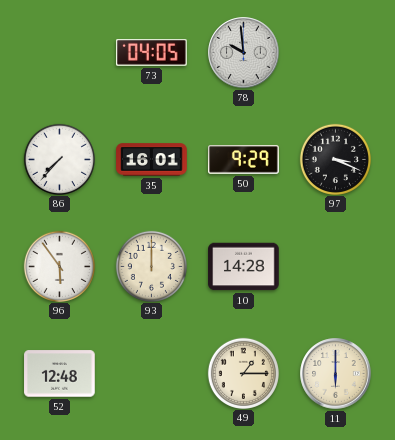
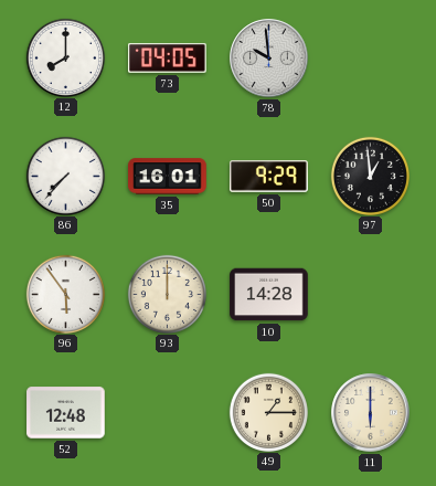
12: none -> 8:00 (65, 57)
97: 3:19 -> 12:59 (370, 176)
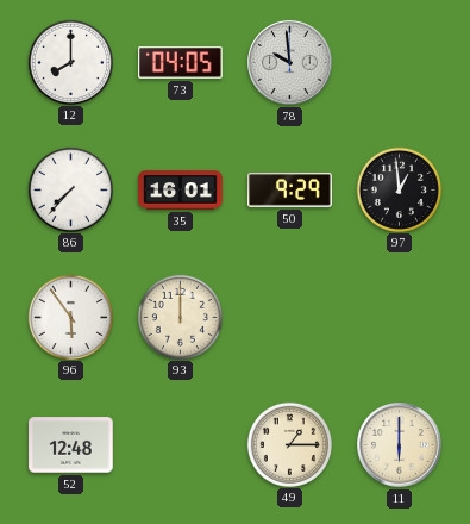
10: 14:28 -> none (269, 295)
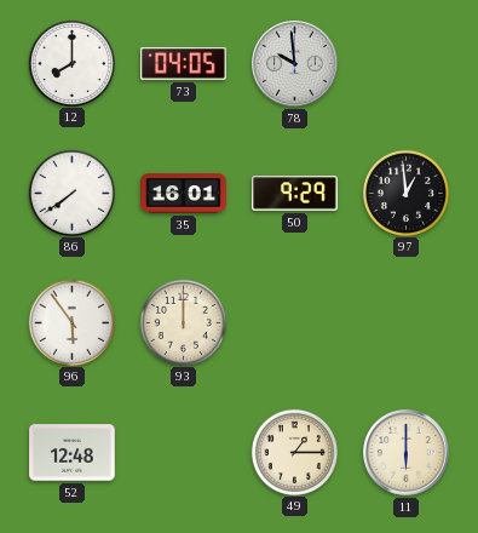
86: 7:37 -> 7:39 (71, 193)
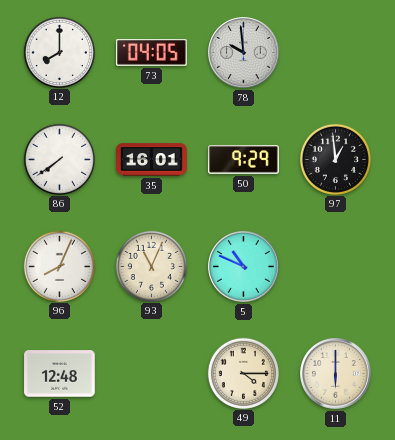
96: 5:54 -> 8:04 (59, 266)
93: 12:00 -> 11:04 (151, 266)
5: none -> 10:49 (244, 267)
49: 1:15 -> 4:15 (243, 373)
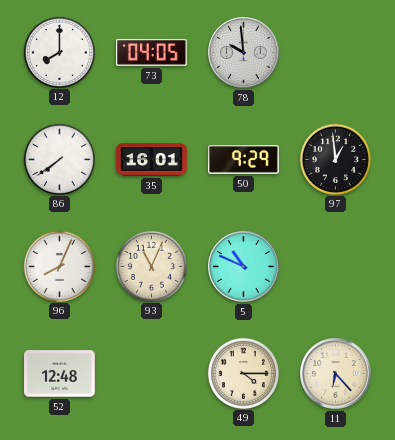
11: 6:00 -> 6:23 (336, 374)
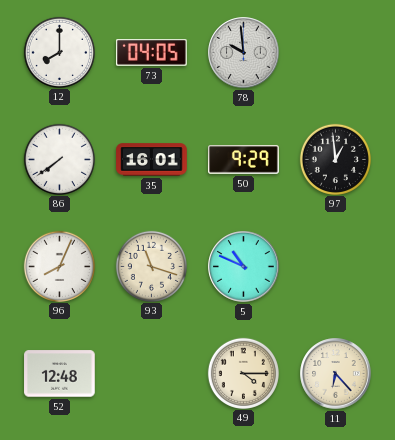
93: 11:04 -> 11:18 (151, 266)
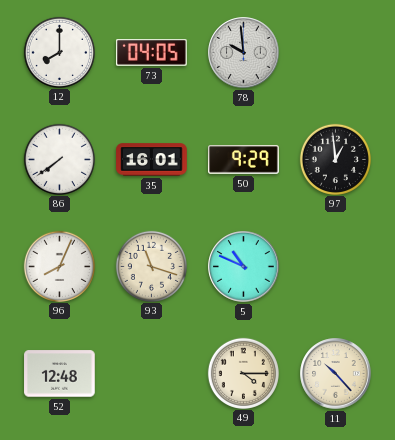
11: 6:23 -> 10:23 (336, 374)
